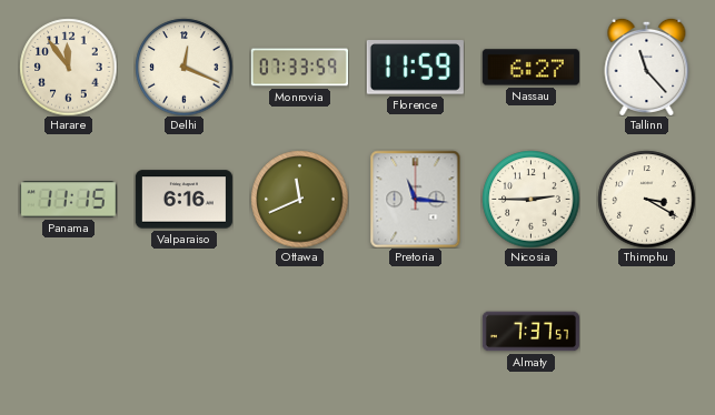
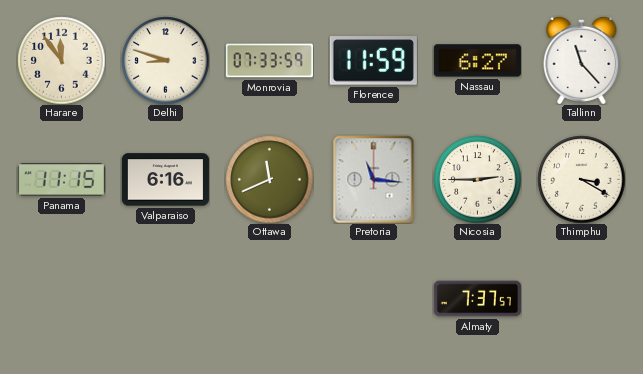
Delhi: 12:19 -> 8:48 (165, 60)
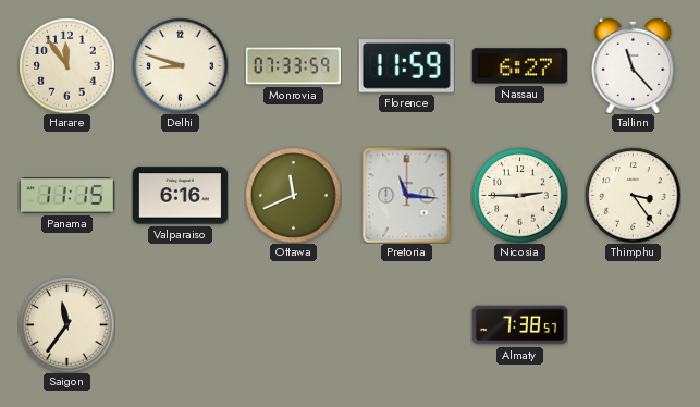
Thimphu: 3:20 -> 3:24 (633, 195)
Saigon: none -> 11:36 (66, 324)
Almaty: 7:37 -> 7:38 (519, 325)
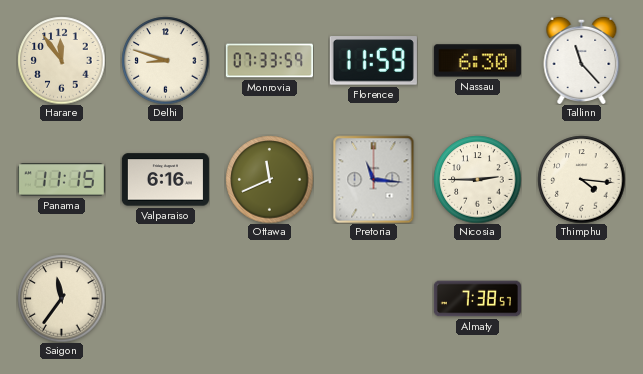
Nassau: 6:27 -> 6:30 (477, 61)
Thimphu: 3:24 -> 4:16 (581, 179)
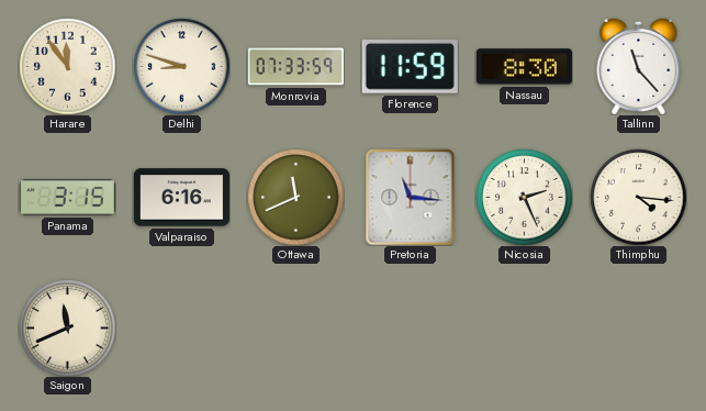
Nassau: 6:30 -> 8:30 (524, 67)
Panama: 11:15 -> 3:15 (67, 198)
Nicosia: 2:45 -> 2:26 (524, 197)
Saigon: 11:36 -> 11:41 (67, 327)
Almaty: 7:38 -> none (477, 299)
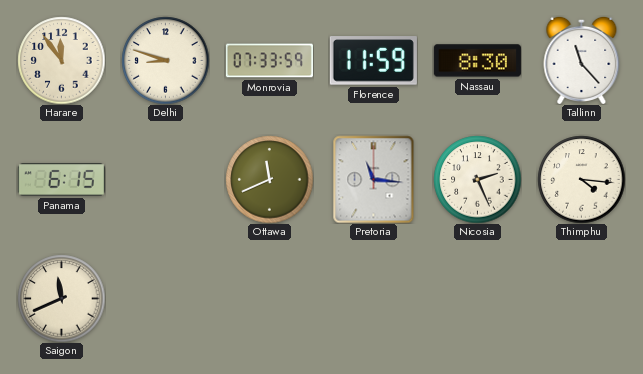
Panama: 3:15 -> 6:15 (61, 180)
Valparaiso: 6:16 -> none (181, 198)
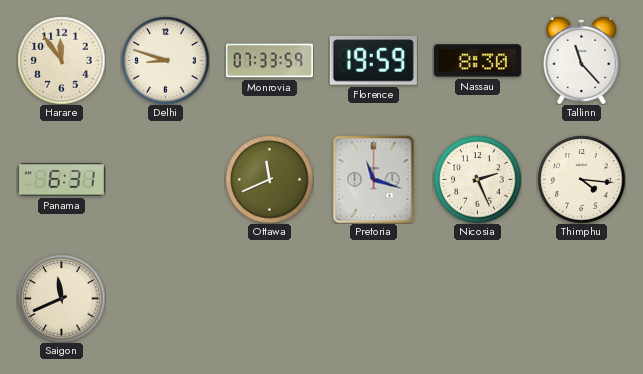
Florence: 11:59 -> 19:59 (373, 61)
Panama: 6:15 -> 6:31 (61, 180)
Pretoria: 11:16 -> 11:18 (374, 179)
